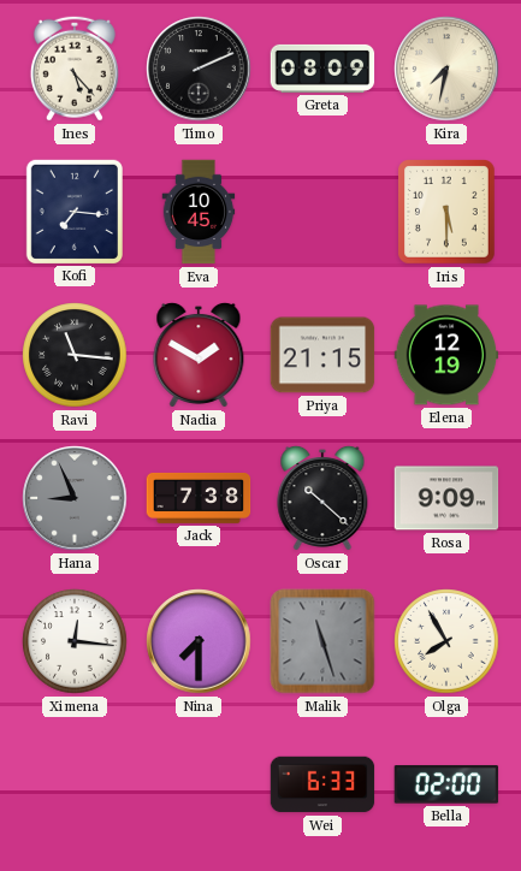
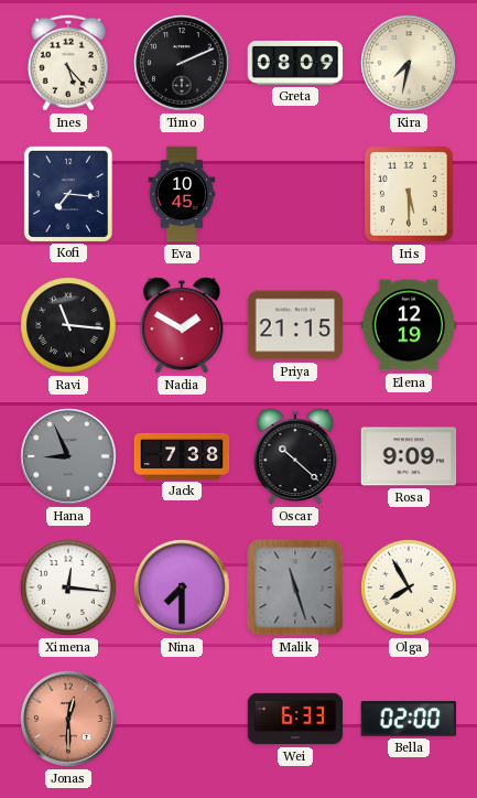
Jonas: none -> 12:30 (68, 719)
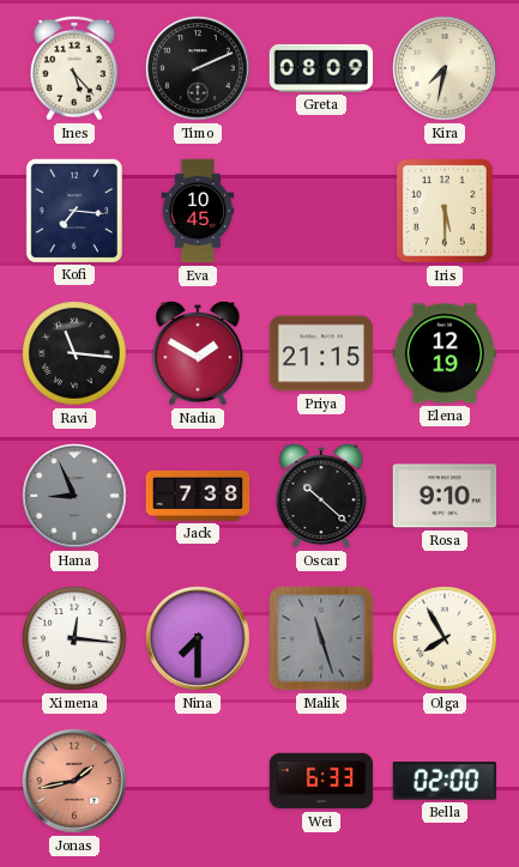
Rosa: 9:09 -> 9:10 (445, 496)
Jonas: 12:30 -> 1:43 (74, 781)
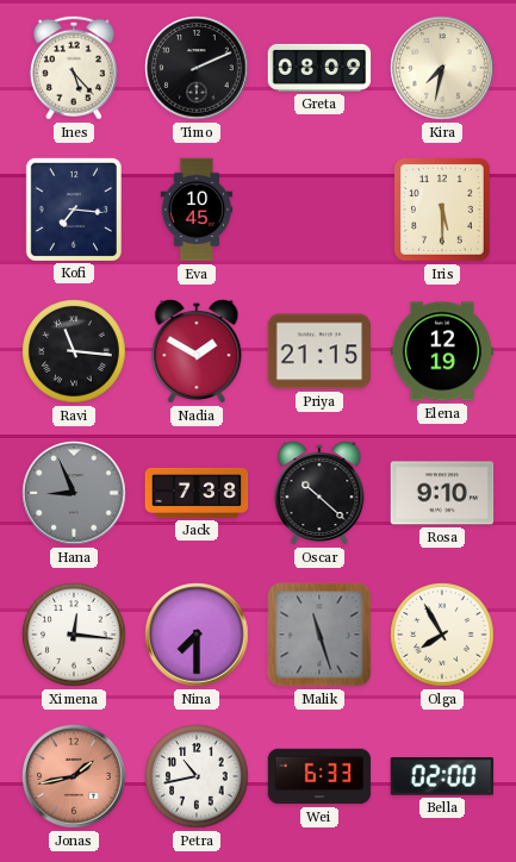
Petra: none -> 10:43 (197, 776)
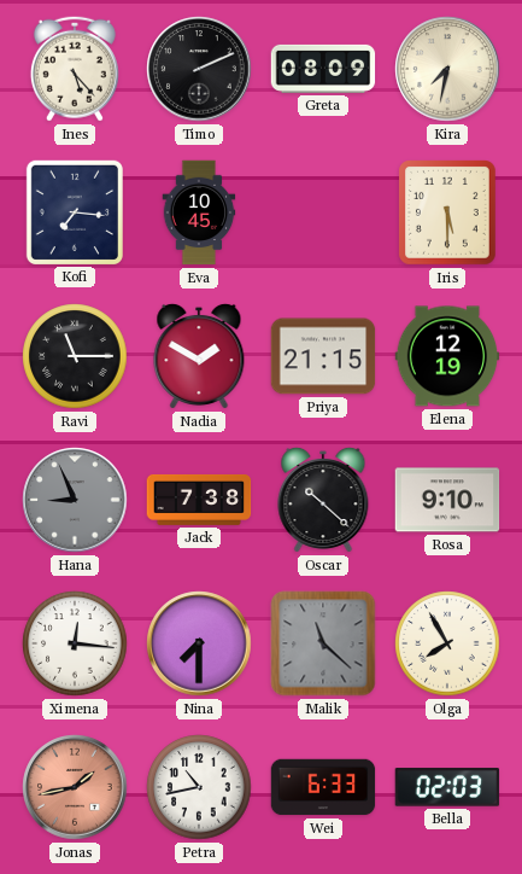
Ravi: 11:16 -> 11:15 (75, 356)
Malik: 11:27 -> 11:22 (323, 643)
Bella: 02:00 -> 02:03 (447, 787)
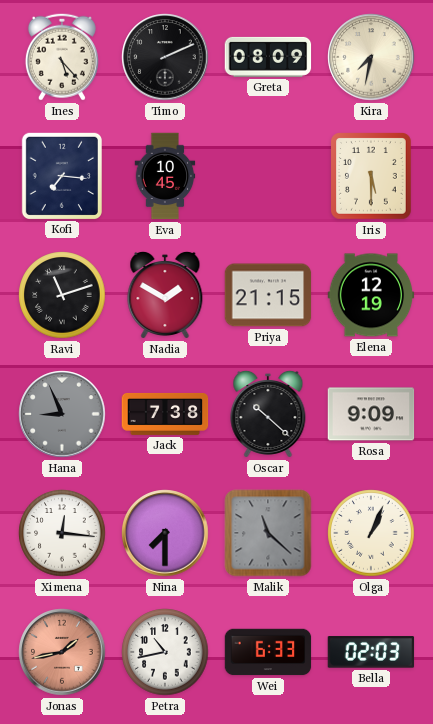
Ravi: 11:15 -> 11:12 (62, 295)
Rosa: 9:10 -> 9:09 (371, 414)
Olga: 7:55 -> 1:04 (371, 533)
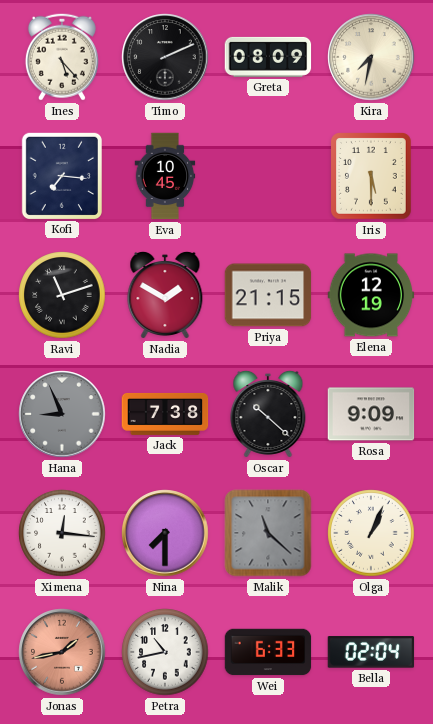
Bella: 02:03 -> 02:04 (371, 652)
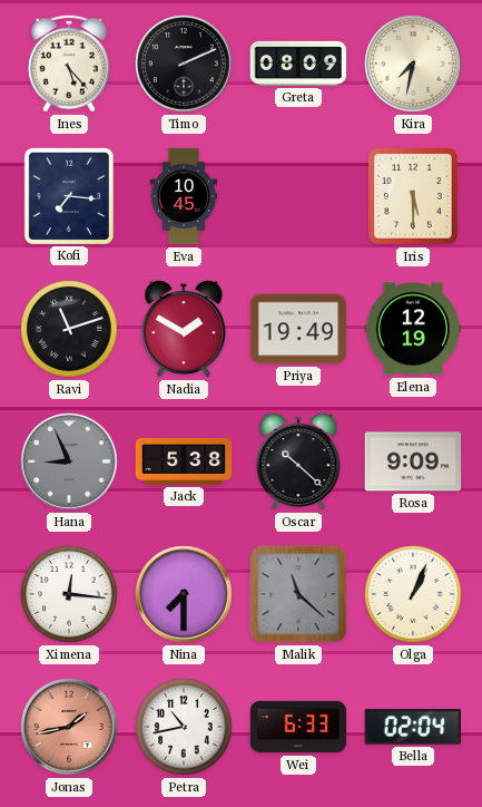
Priya: 21:15 -> 19:49 (298, 329)
Jack: 7:38 -> 5:38 (184, 461)
